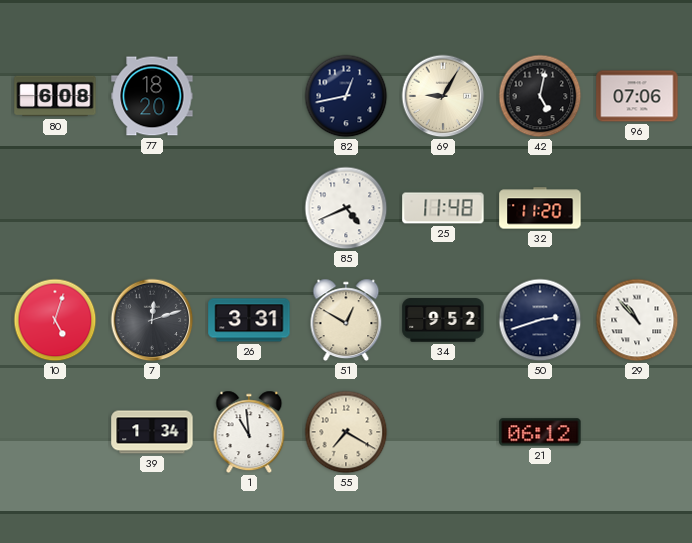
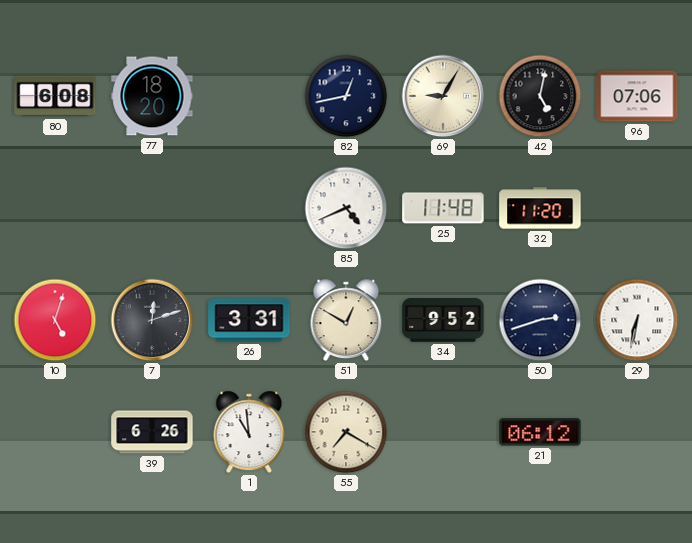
29: 10:53 -> 6:32 (637, 320)
39: 1:34 -> 6:26 (152, 432)
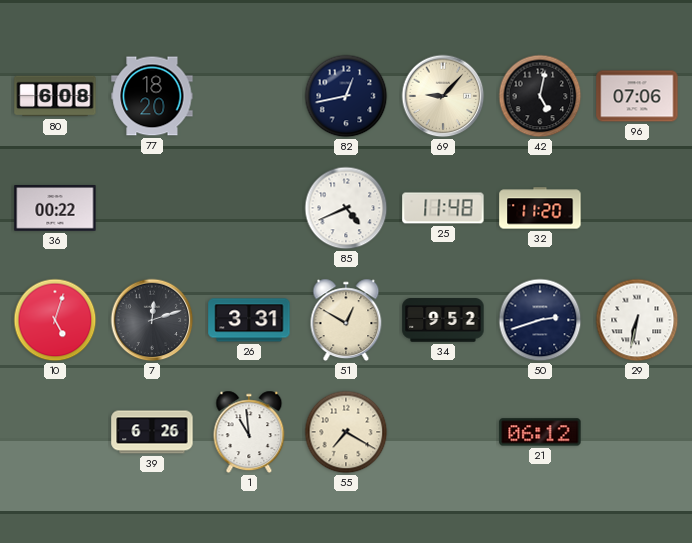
69: 9:05 -> 9:07 (443, 96)
36: none -> 00:22 (55, 209)
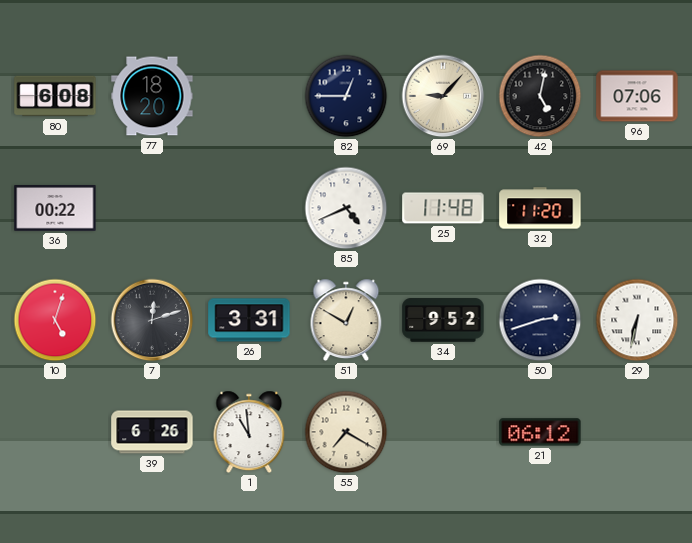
82: 12:43 -> 12:45 (346, 96)
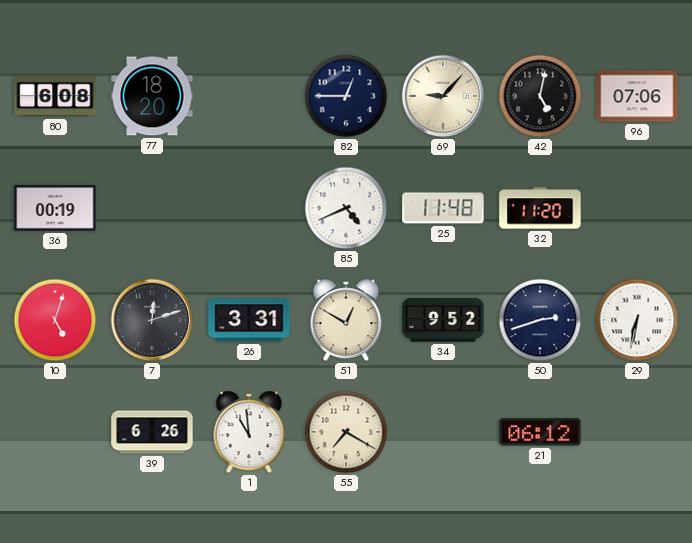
36: 00:22 -> 00:19 (55, 209)
